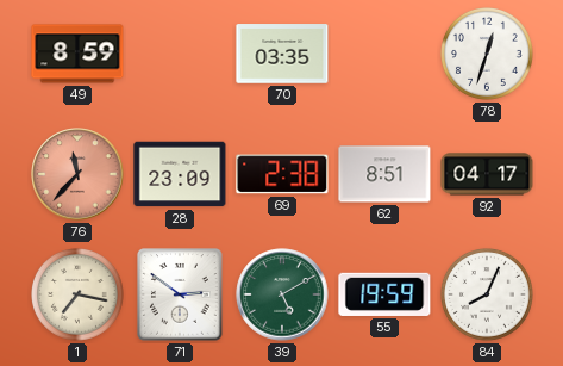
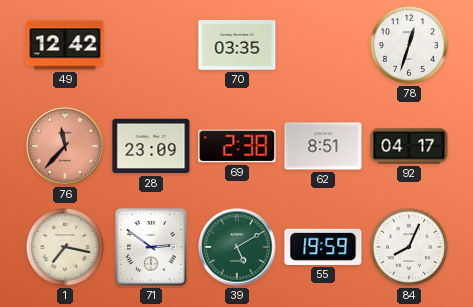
49: 8:59 -> 12:42 (65, 45)
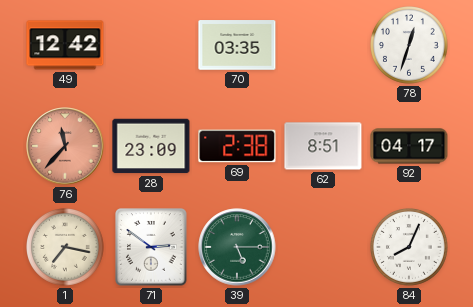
39: 5:10 -> 5:15 (237, 247)
55: 19:59 -> none (323, 247)
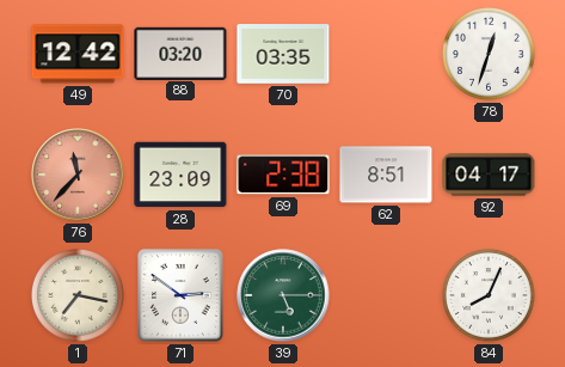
88: none -> 03:20 (180, 53)
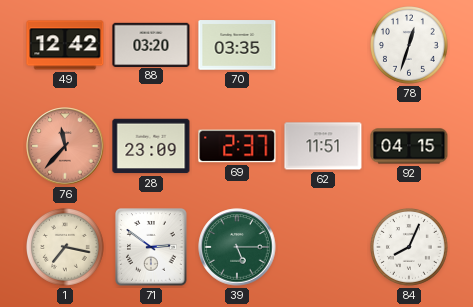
69: 2:38 -> 2:37 (237, 146)
62: 8:51 -> 11:51 (323, 146)
92: 04:17 -> 04:15 (409, 146)
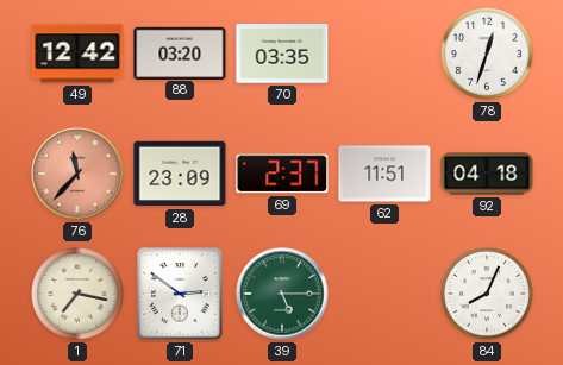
92: 04:15 -> 04:18 (487, 174)
